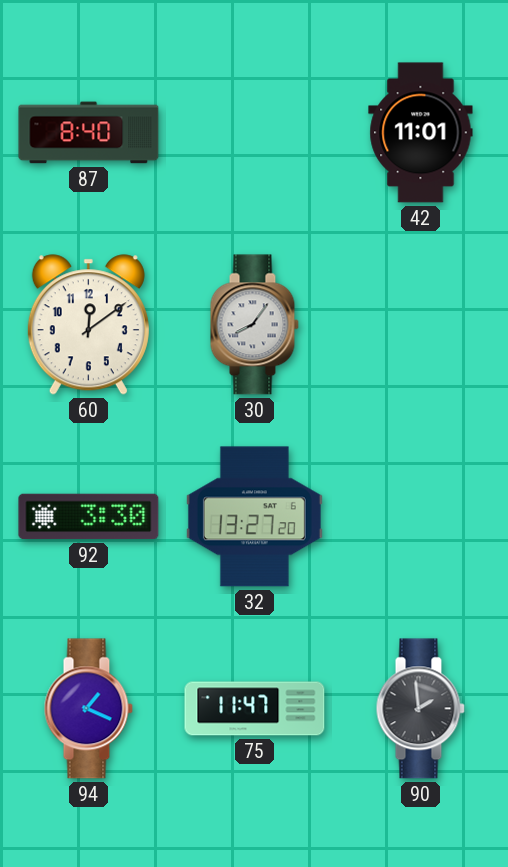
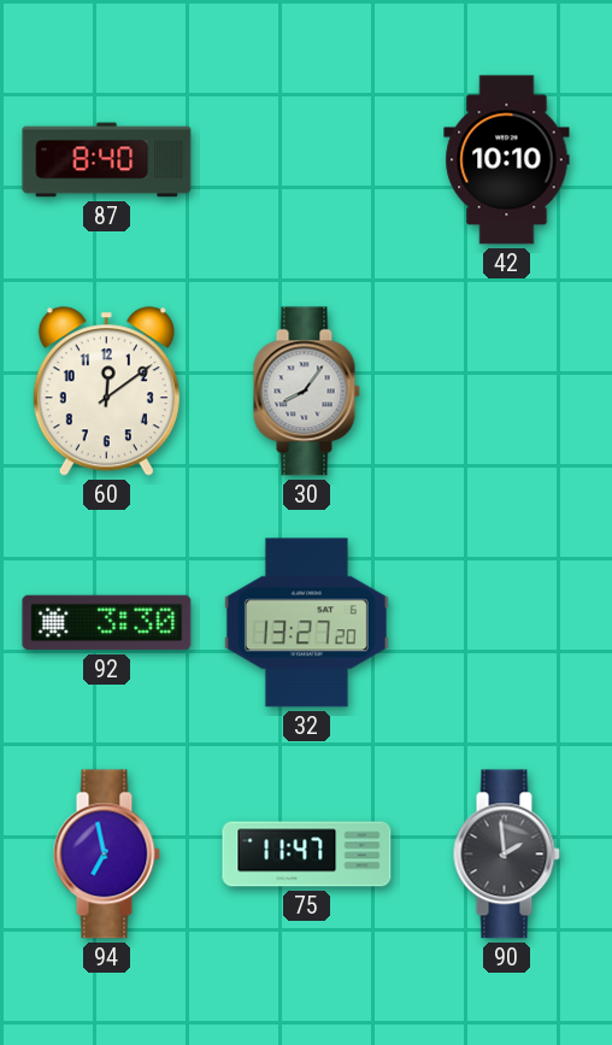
42: 11:01 -> 10:10 (507, 160)
94: 1:19 -> 6:58 (106, 855)
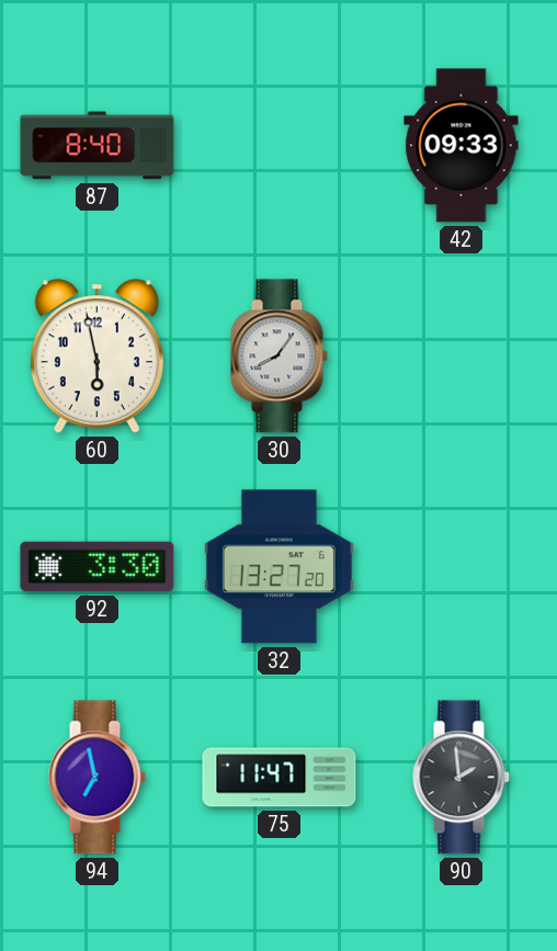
42: 10:10 -> 09:33 (462, 146)
60: 12:09 -> 5:58 (96, 356)
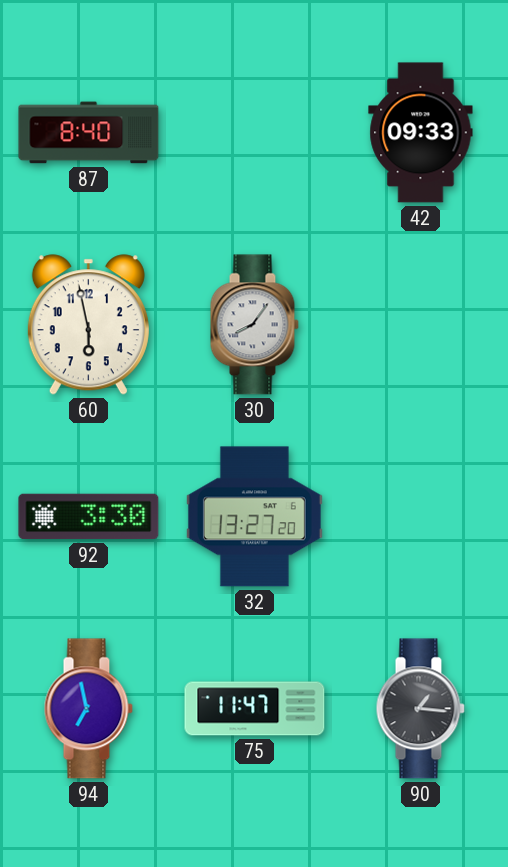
90: 1:59 -> 1:16 (420, 709)
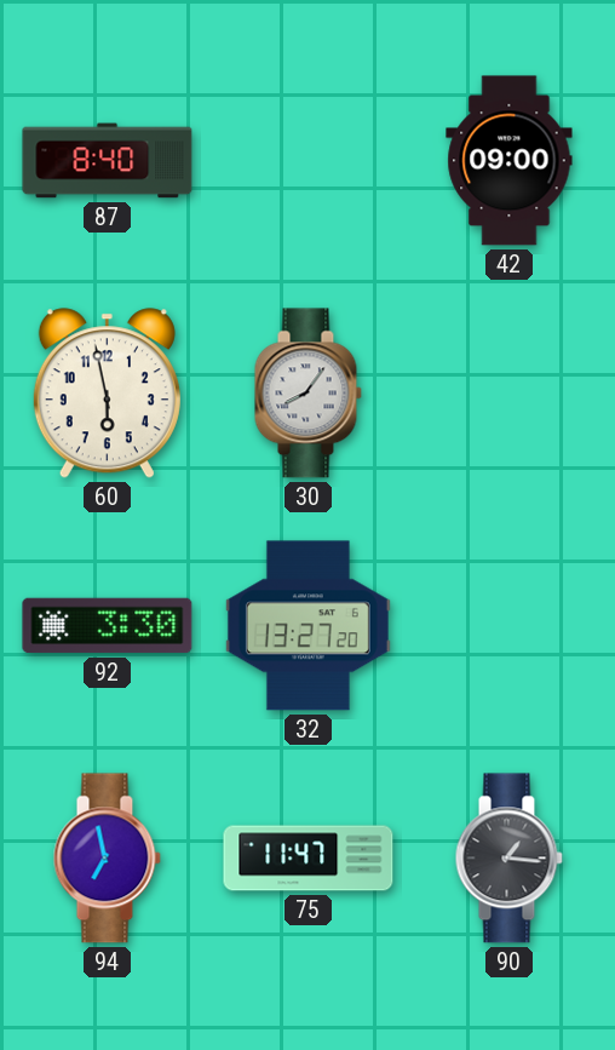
42: 09:33 -> 09:00 (510, 161)
